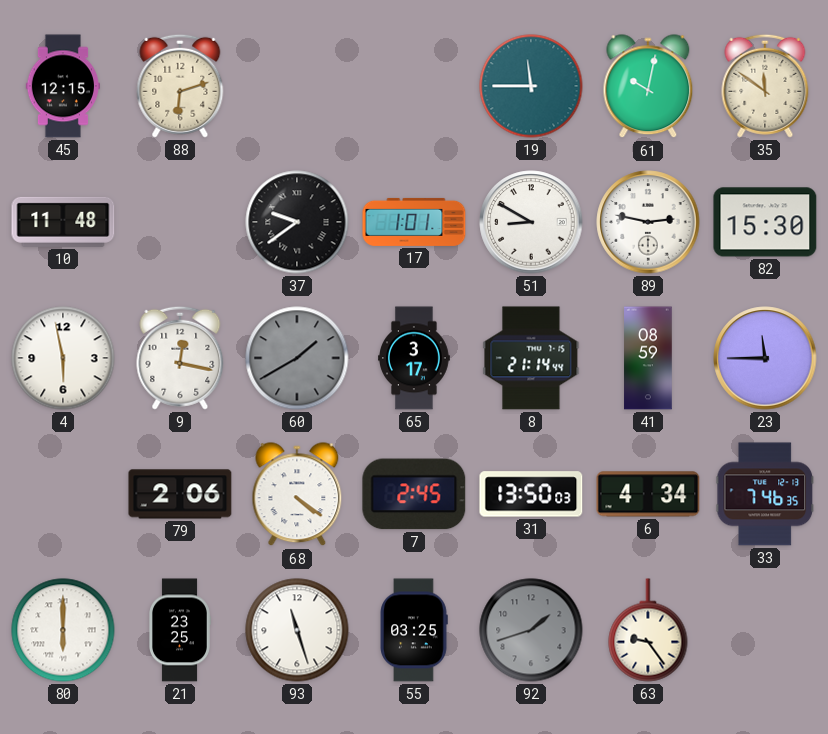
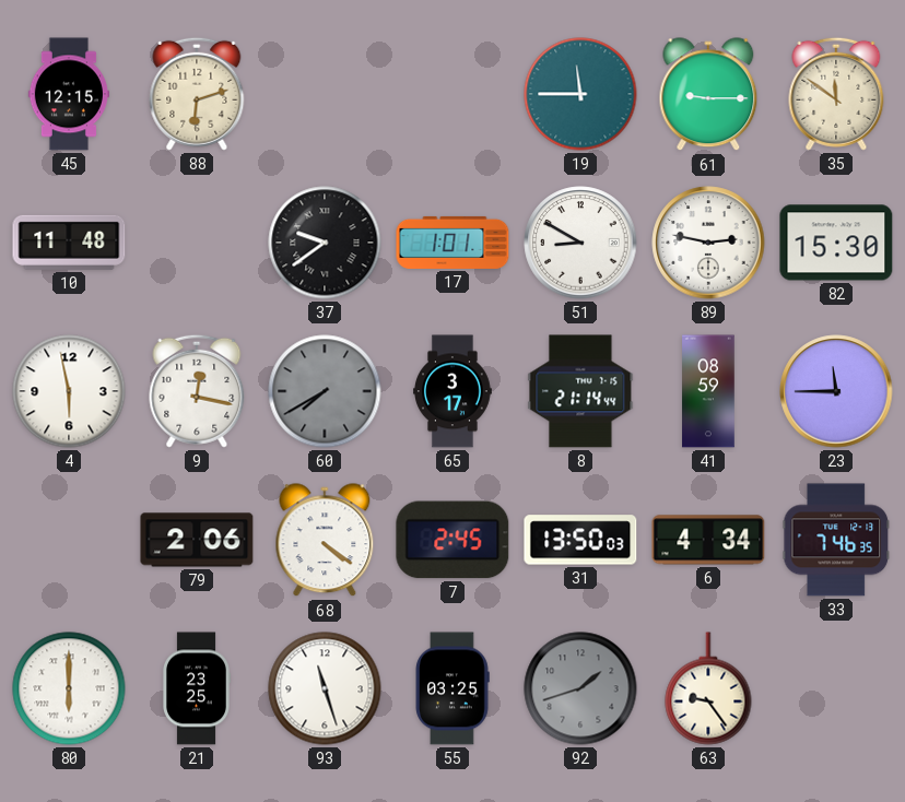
61: 10:02 -> 9:15 (708, 95)
60: 1:40 -> 7:40 (325, 391)
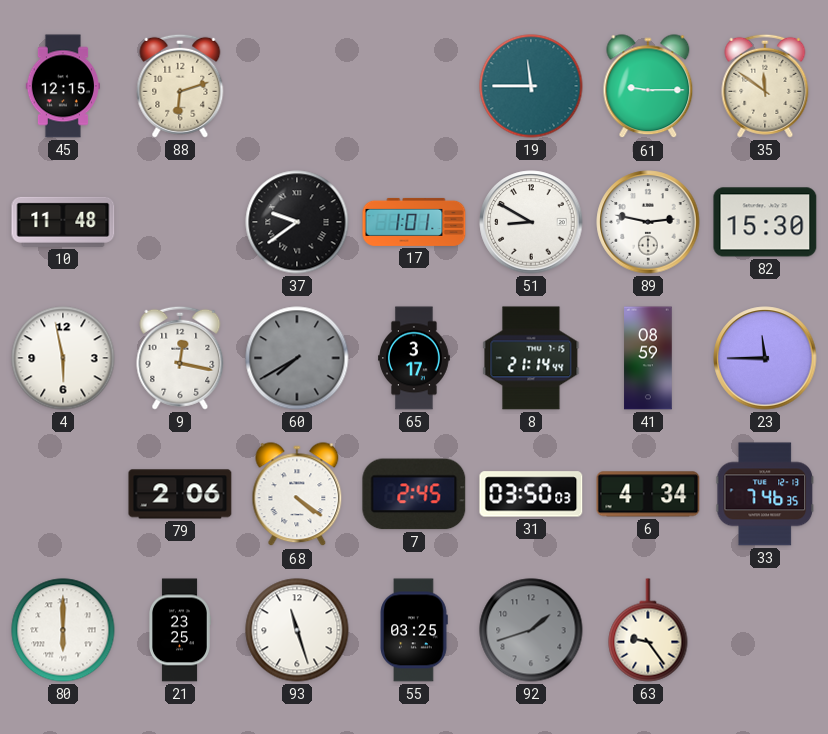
31: 13:50 -> 03:50 (531, 494)
